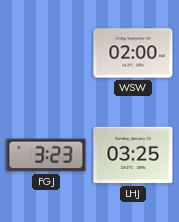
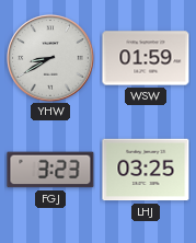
YHW: none -> 8:40 (50, 58)
WSW: 02:00 -> 01:59 (146, 58)
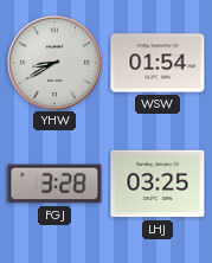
WSW: 01:59 -> 01:54 (158, 63)
FGJ: 3:23 -> 3:28 (54, 184)
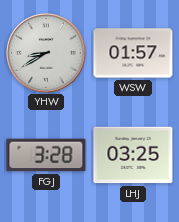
WSW: 01:54 -> 01:57 (133, 53)
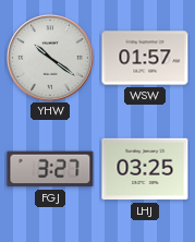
YHW: 8:40 -> 10:21 (50, 58)
FGJ: 3:28 -> 3:27 (50, 169)
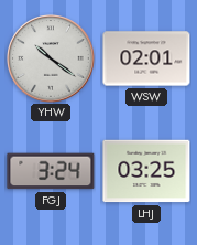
WSW: 01:57 -> 02:01 (146, 58)
FGJ: 3:27 -> 3:24 (51, 171)
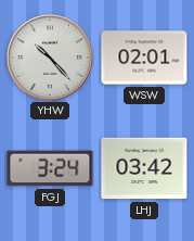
YHW: 10:21 -> 10:23 (50, 58)
LHJ: 03:25 -> 03:42 (144, 168)
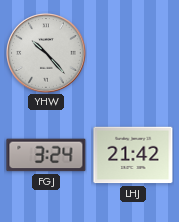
WSW: 02:01 -> none (144, 58)
LHJ: 03:42 -> 21:42 (133, 155)
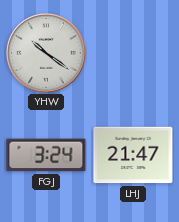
YHW: 10:23 -> 10:21 (46, 53)
LHJ: 21:42 -> 21:47 (133, 155)
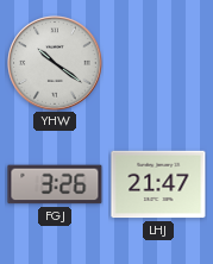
FGJ: 3:24 -> 3:26 (55, 184)
